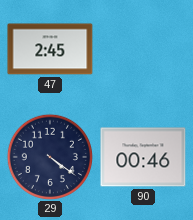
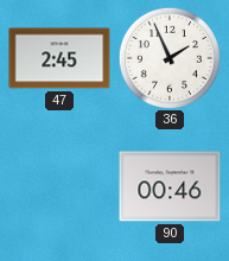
36: none -> 1:56 (170, 58)
29: 4:21 -> none (50, 157)
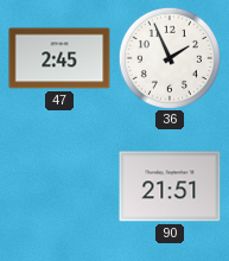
90: 00:46 -> 21:51 (170, 186)
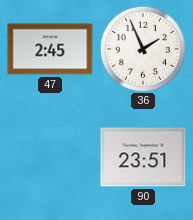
90: 21:51 -> 23:51 (143, 157)
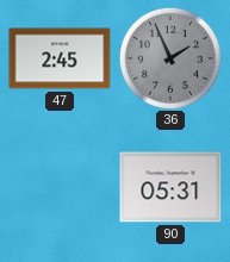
36 dial: white -> grey (170, 58)
90: 23:51 -> 05:31 (170, 187)
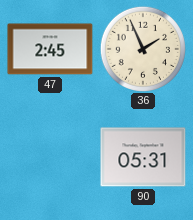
36 dial: grey -> cream (143, 49)
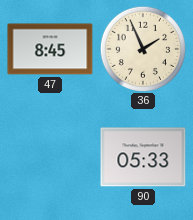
47: 2:45 -> 8:45 (50, 49)
90: 05:31 -> 05:33 (143, 157)
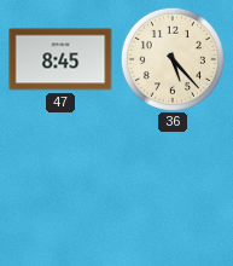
36: 1:56 -> 5:23 (173, 59)
90: 05:33 -> none (143, 157)
